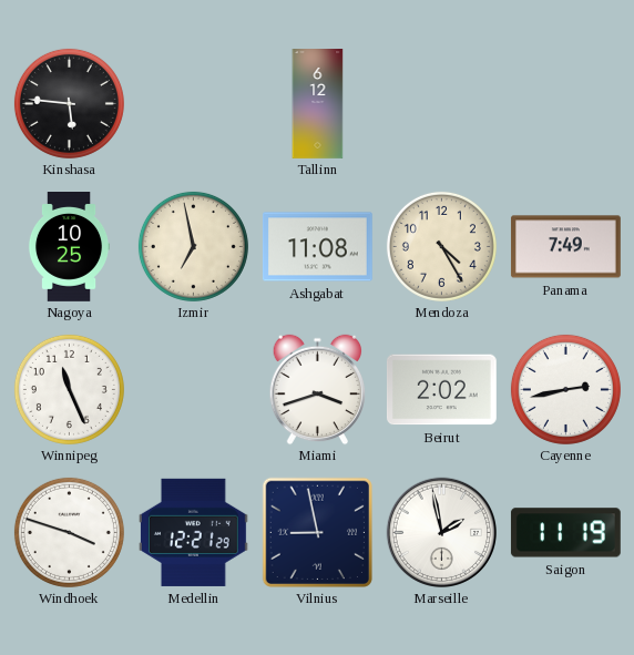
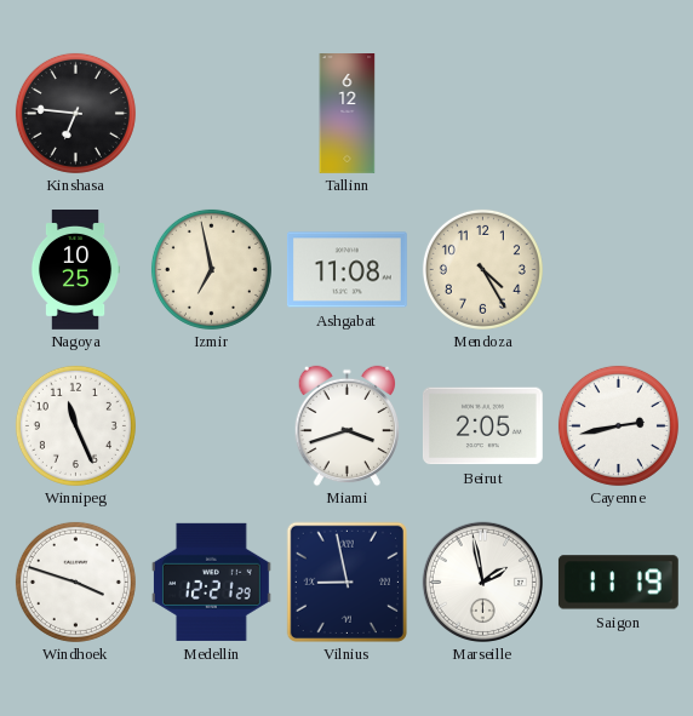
Kinshasa: 5:46 -> 6:46 (75, 113)
Panama: 7:49 -> none (565, 247)
Beirut: 2:02 -> 2:05 (482, 426)
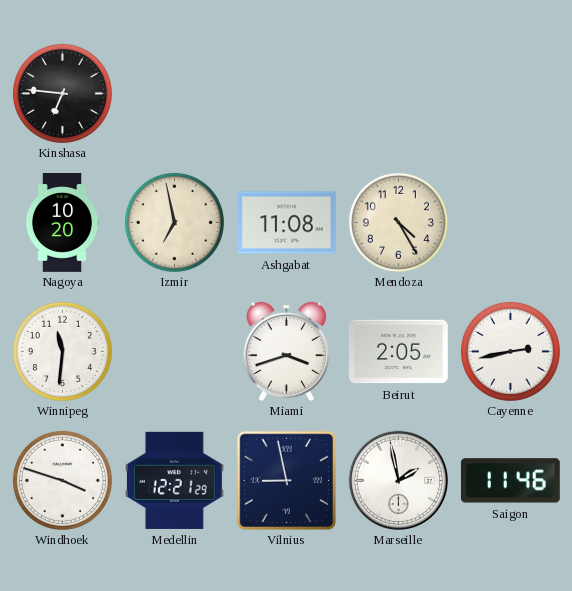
Tallinn: 6:12 -> none (348, 114)
Nagoya: 10:25 -> 10:20 (62, 223)
Winnipeg: 11:26 -> 11:31 (62, 351)
Saigon: 11:19 -> 11:46 (510, 481)
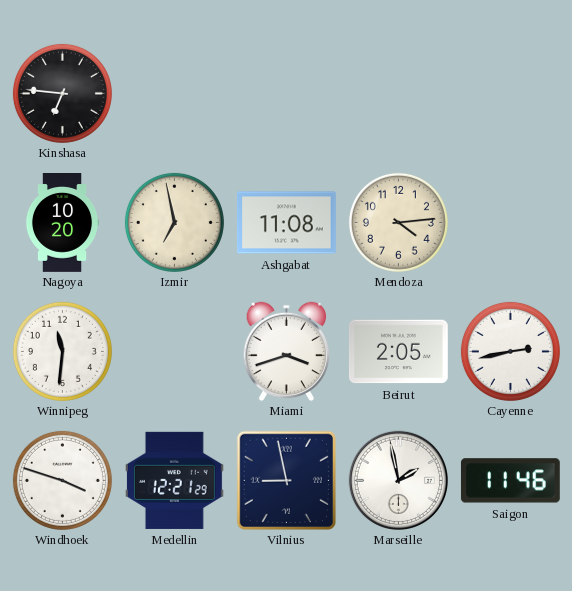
Mendoza: 4:25 -> 4:14 (398, 222)
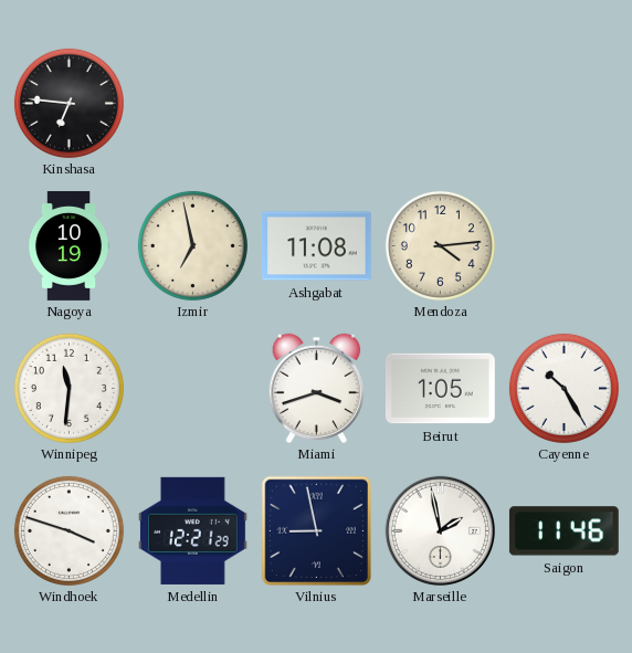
Nagoya: 10:20 -> 10:19 (69, 246)
Beirut: 2:05 -> 1:05 (440, 389)
Cayenne: 2:43 -> 10:25 (563, 388)
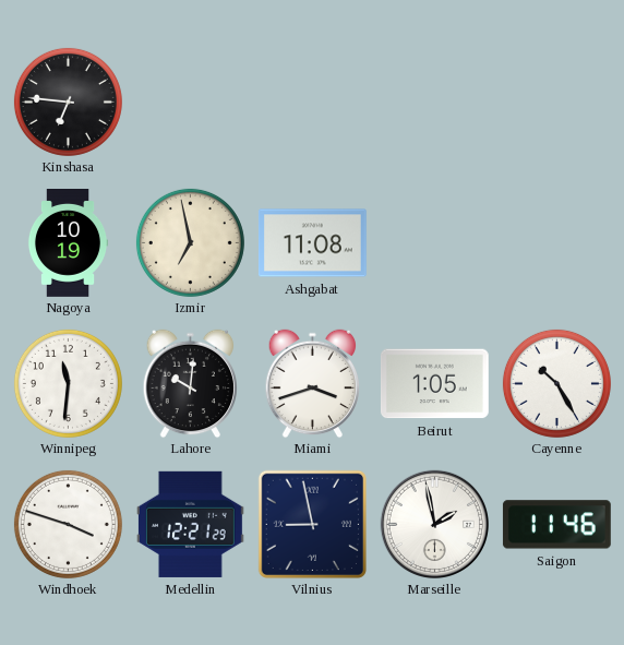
Mendoza: 4:14 -> none (440, 245)
Lahore: none -> 10:01 (191, 383)
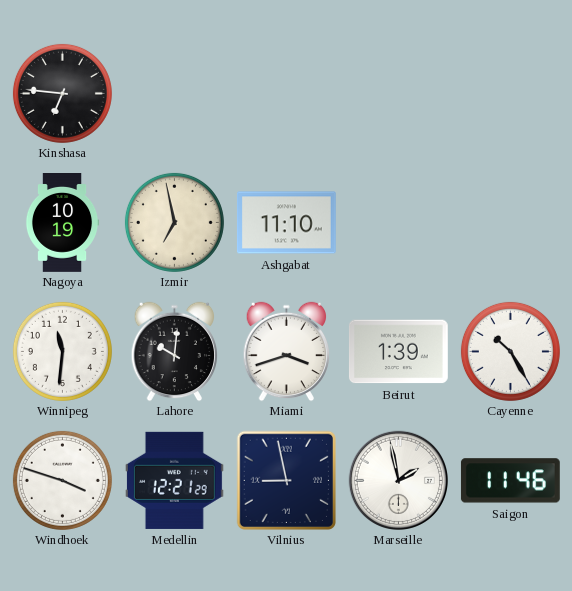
Ashgabat: 11:08 -> 11:10 (286, 223)
Beirut: 1:05 -> 1:39 (398, 352)
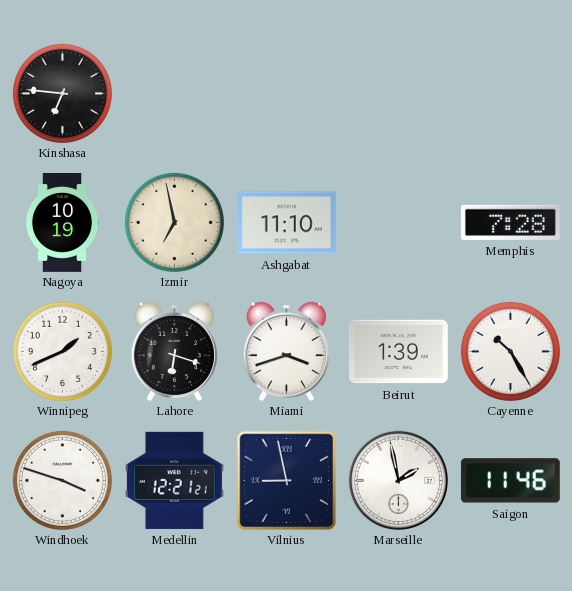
Memphis: none -> 7:28 (510, 222)
Winnipeg: 11:31 -> 1:41 (62, 351)
Lahore: 10:01 -> 6:18 (175, 351)
Medellin: 12:21:29 -> 12:21:21 (174, 480)
